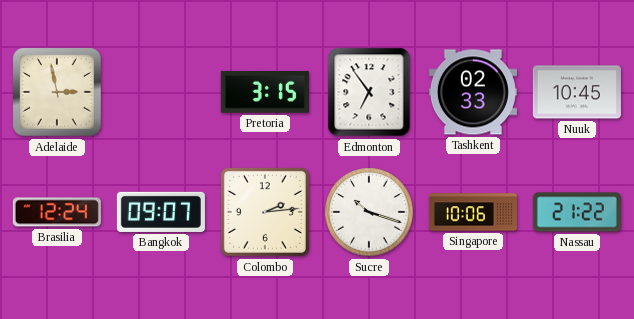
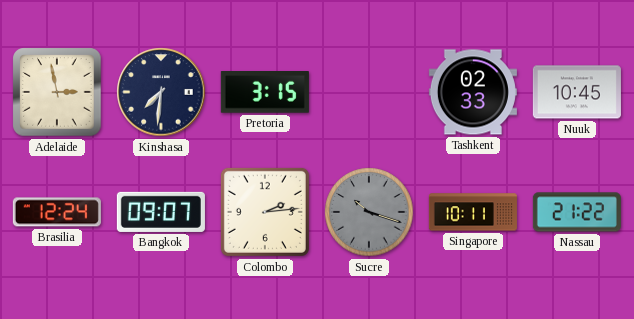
Kinshasa: none -> 7:31 (161, 92)
Edmonton: 6:54 -> none (369, 92)
Sucre dial: white -> grey (369, 212)
Singapore: 10:06 -> 10:11 (473, 212)
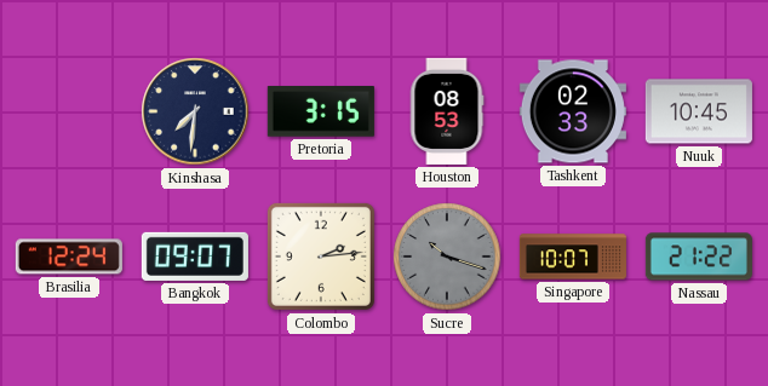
Adelaide: 2:58 -> none (57, 92)
Houston: none -> 08:53 (447, 111)
Singapore: 10:11 -> 10:07 (573, 257)
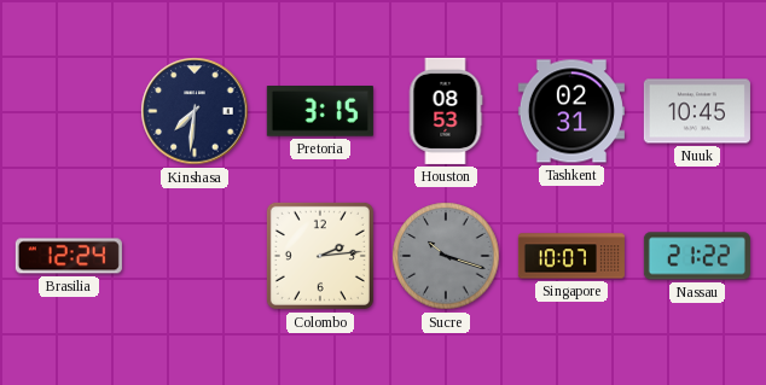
Tashkent: 02:33 -> 02:31 (571, 111)
Bangkok: 09:07 -> none (195, 257)
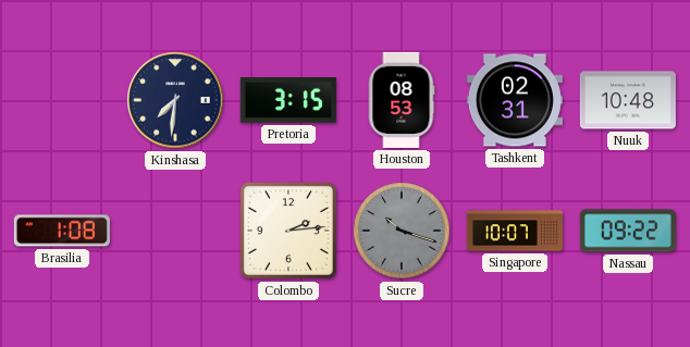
Nuuk: 10:45 -> 10:48 (628, 100)
Brasilia: 12:24 -> 1:08 (62, 231)
Nassau: 21:22 -> 09:22 (628, 231)
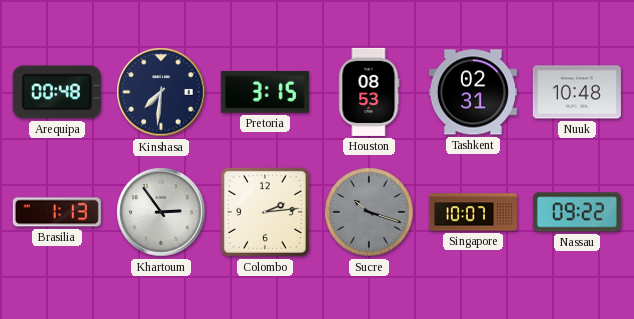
Arequipa: none -> 00:48 (57, 92)
Brasilia: 1:08 -> 1:13 (57, 212)
Khartoum: none -> 2:54 (161, 212)
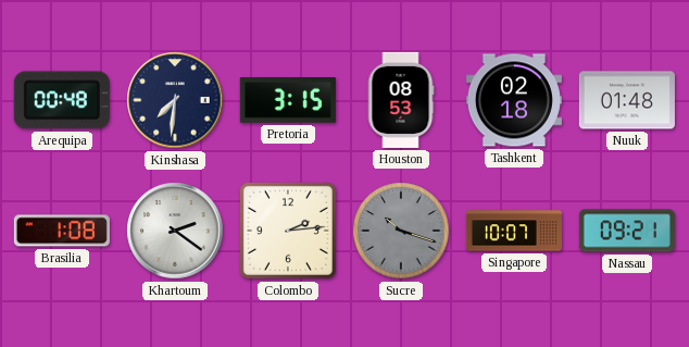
Tashkent: 02:31 -> 02:18 (514, 100)
Nuuk: 10:48 -> 01:48 (627, 100)
Brasilia: 1:13 -> 1:08 (62, 231)
Khartoum: 2:54 -> 2:21 (175, 231)
Nassau: 09:22 -> 09:21 (627, 231)
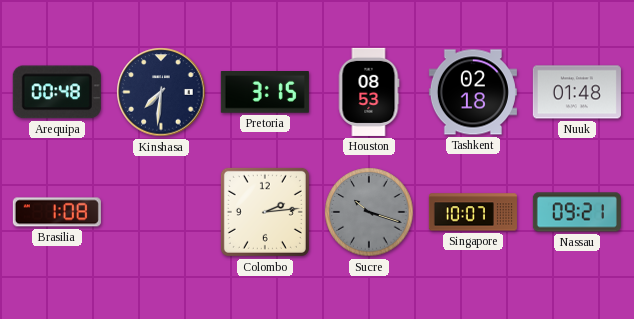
Khartoum: 2:21 -> none (175, 231)
